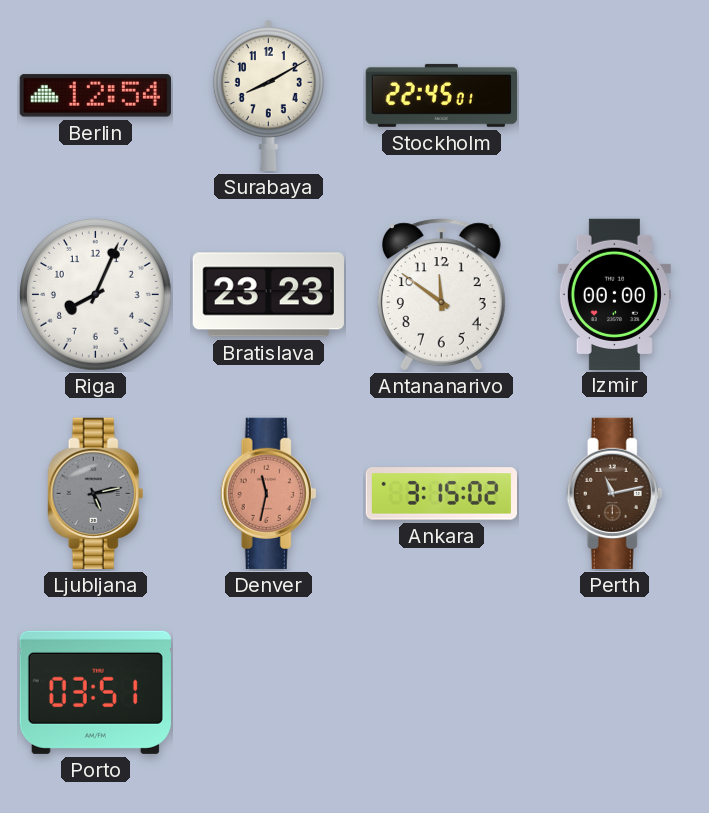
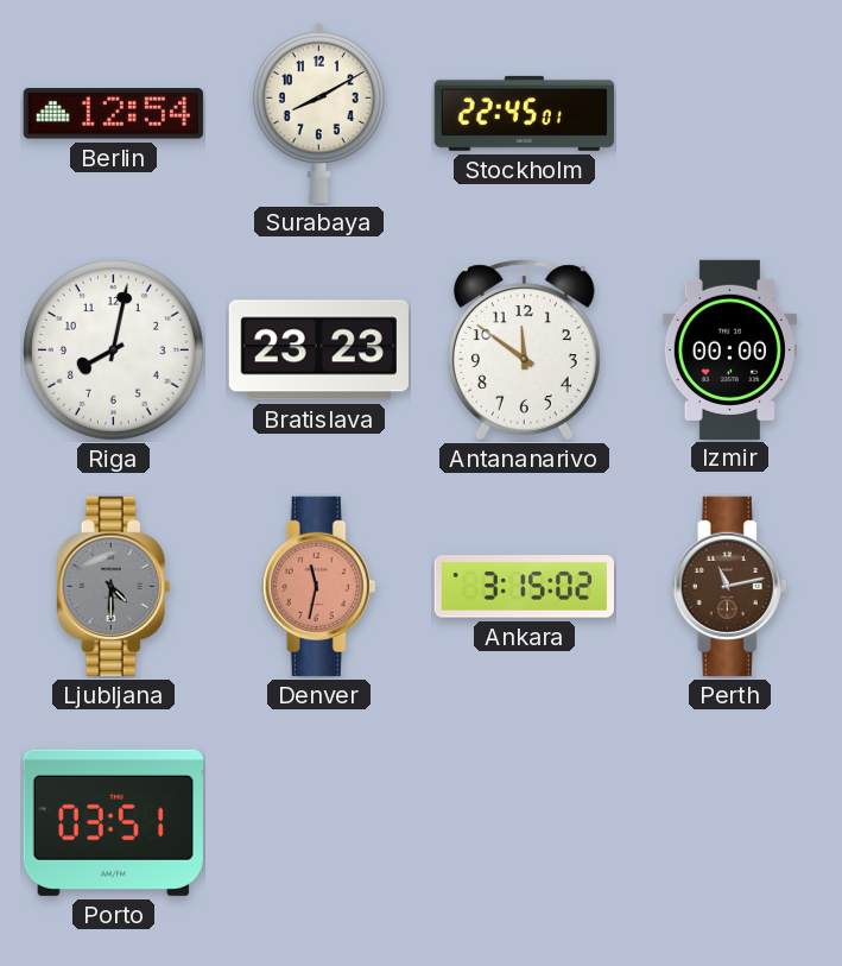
Riga: 8:04 -> 8:02 (114, 351)
Ljubljana: 5:13 -> 4:30 (114, 586)
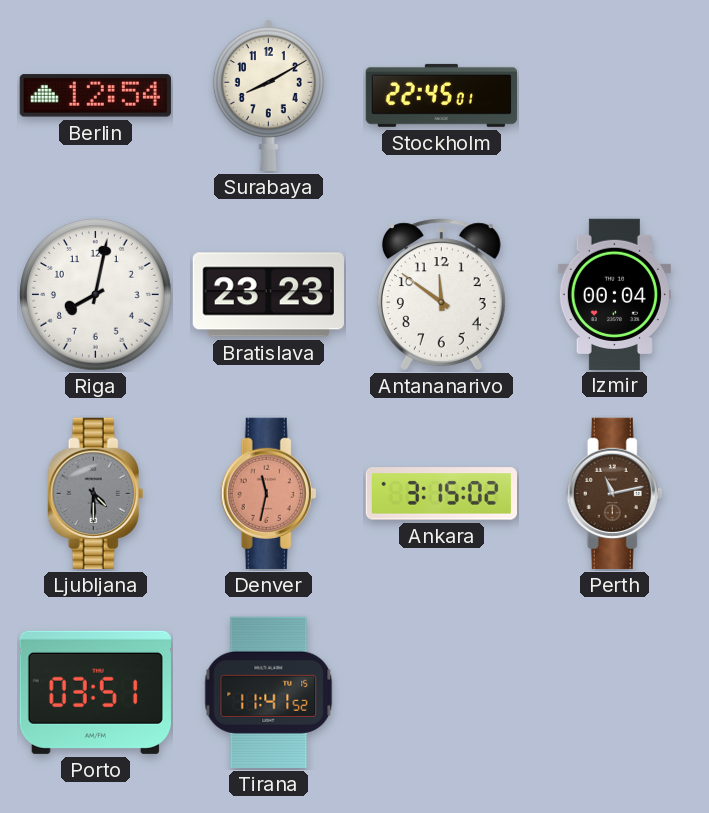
Izmir: 00:00 -> 00:04 (614, 294)
Tirana: none -> 11:41 (269, 692)
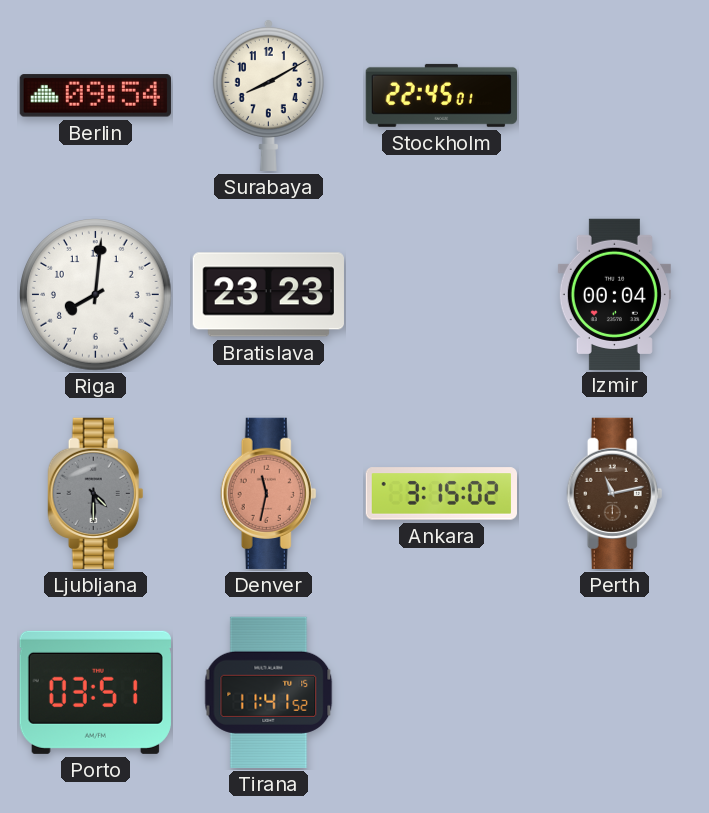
Berlin: 12:54 -> 09:54 (95, 96)
Riga: 8:02 -> 8:01 (96, 295)
Antananarivo: 11:51 -> none (441, 295)
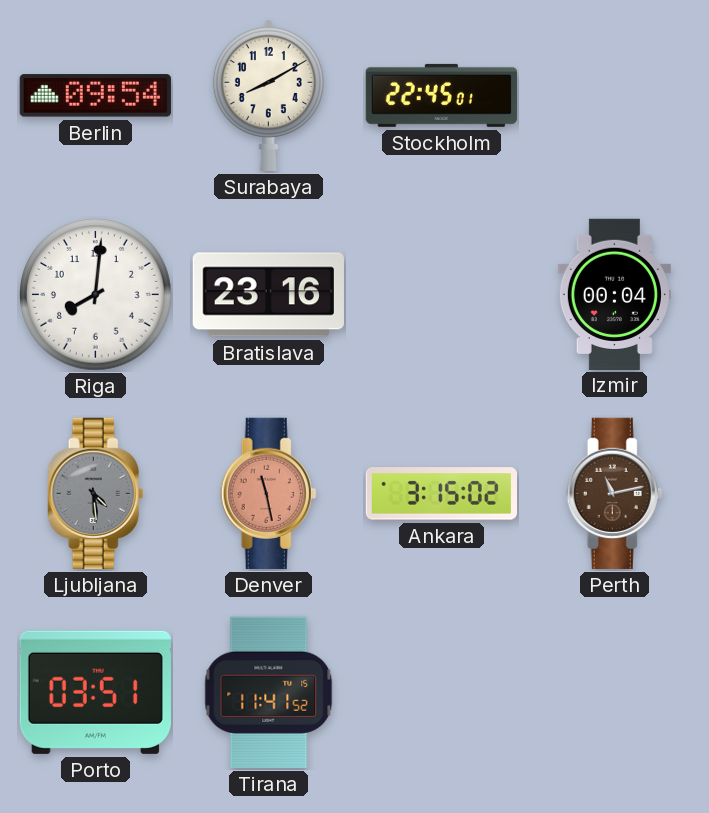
Bratislava: 23:23 -> 23:16 (268, 295)
Ljubljana: 4:30 -> 4:29 (96, 493)
Denver: 11:32 -> 11:28 (269, 493)
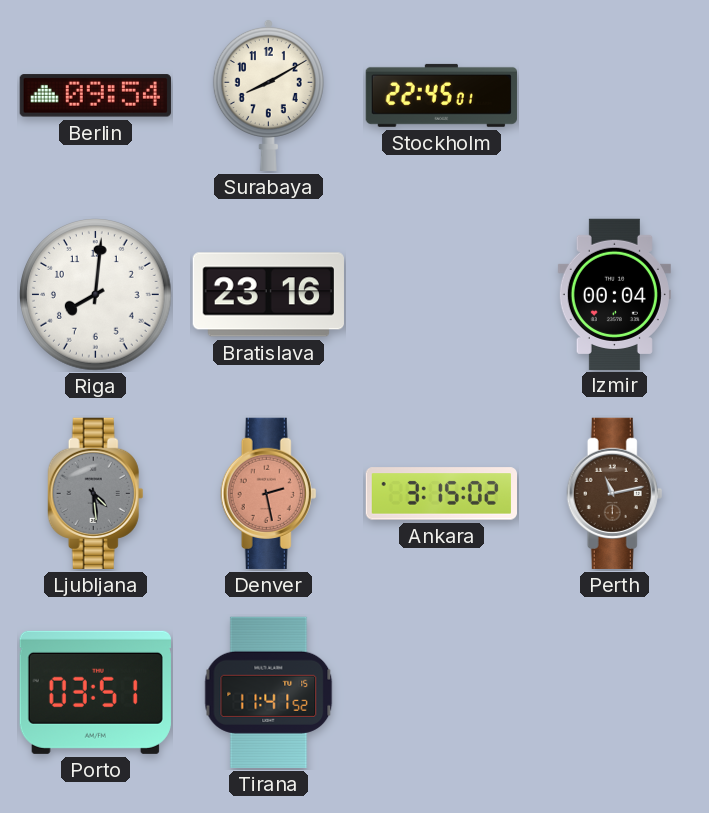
Denver: 11:28 -> 2:28 (269, 493)
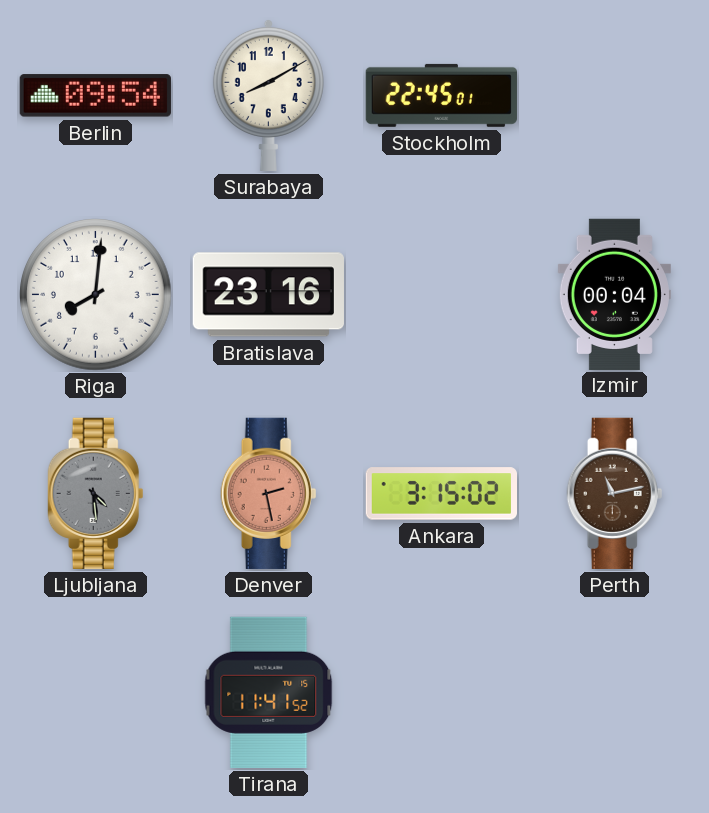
Porto: 03:51 -> none (95, 692)
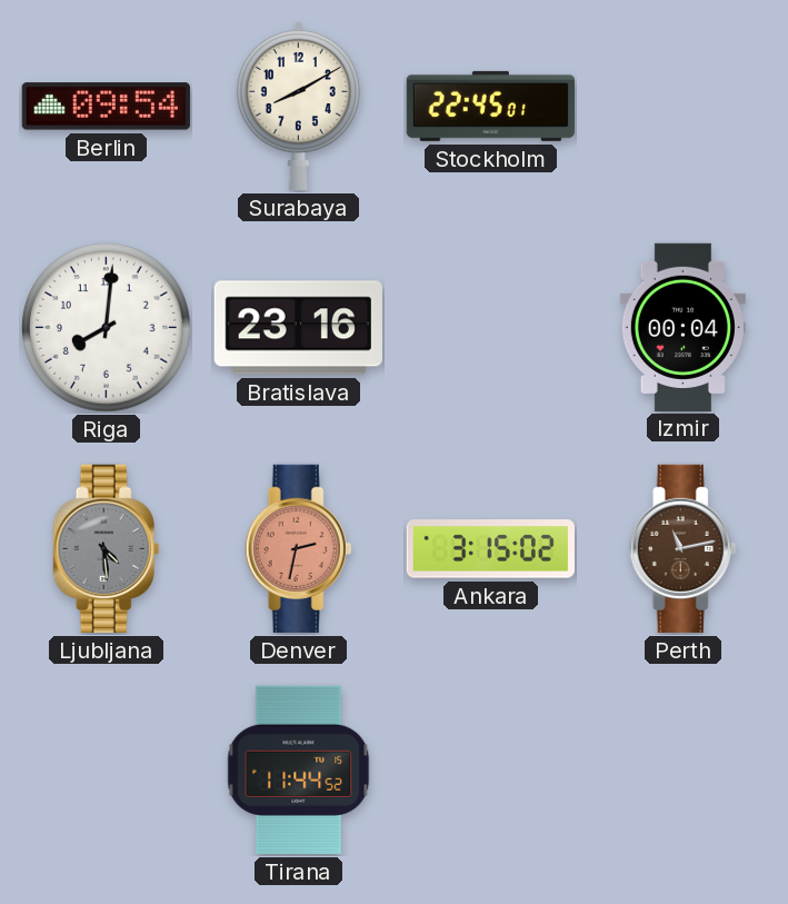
Denver: 2:28 -> 2:32 (299, 548)
Tirana: 11:41 -> 11:44 (299, 769)
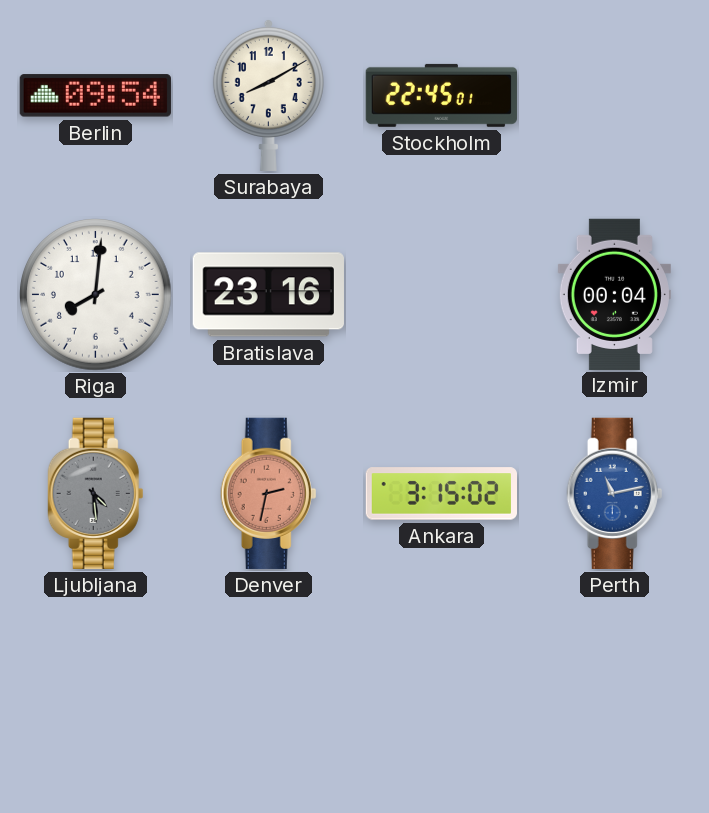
Perth dial: brown -> blue (615, 493)
Tirana: 11:44 -> none (299, 769)
